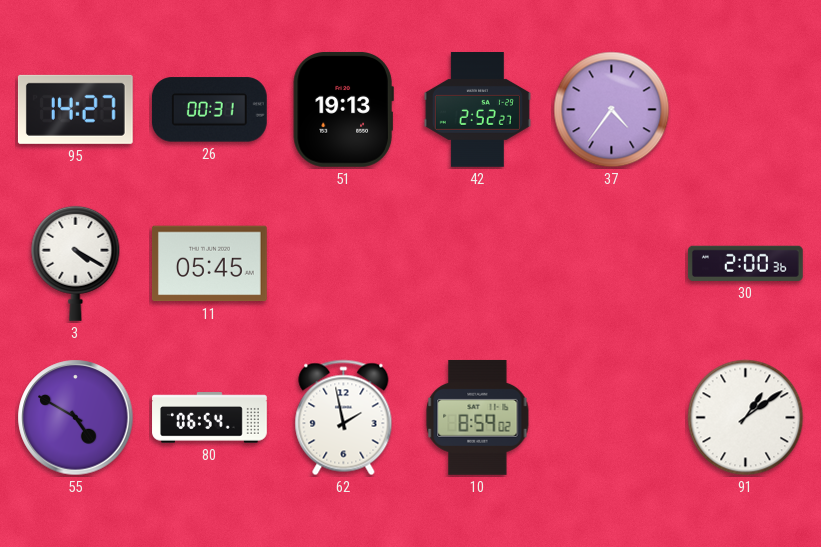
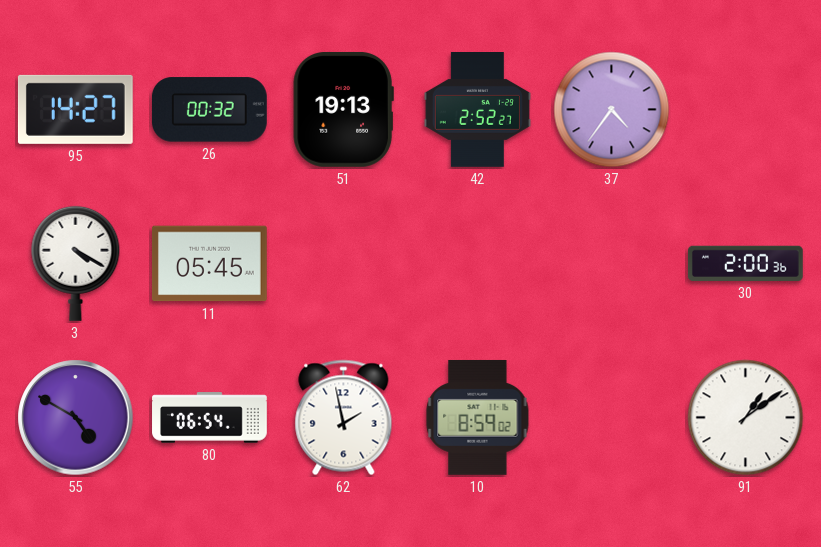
26: 00:31 -> 00:32 (209, 110)
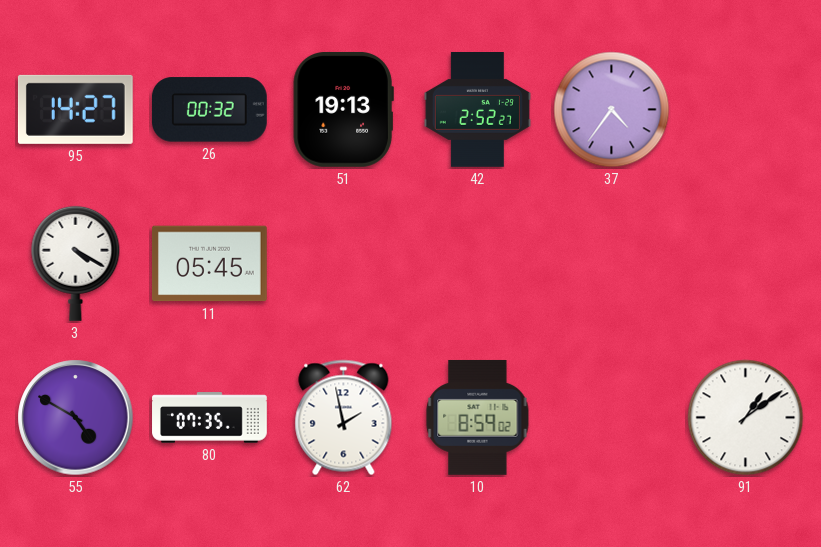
30: 2:00 -> none (745, 263)
80: 06:54 -> 07:35 (210, 418)
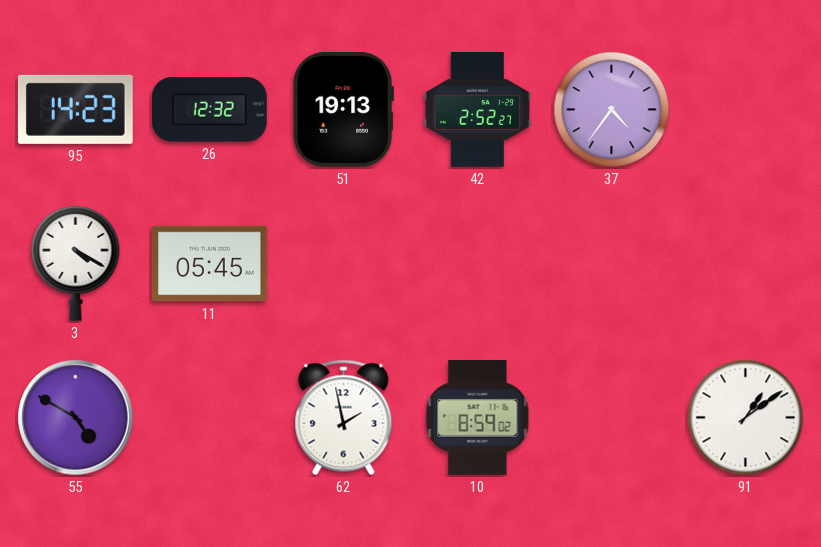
95: 14:27 -> 14:23 (75, 109)
26: 00:32 -> 12:32 (209, 110)
80: 07:35 -> none (210, 418)
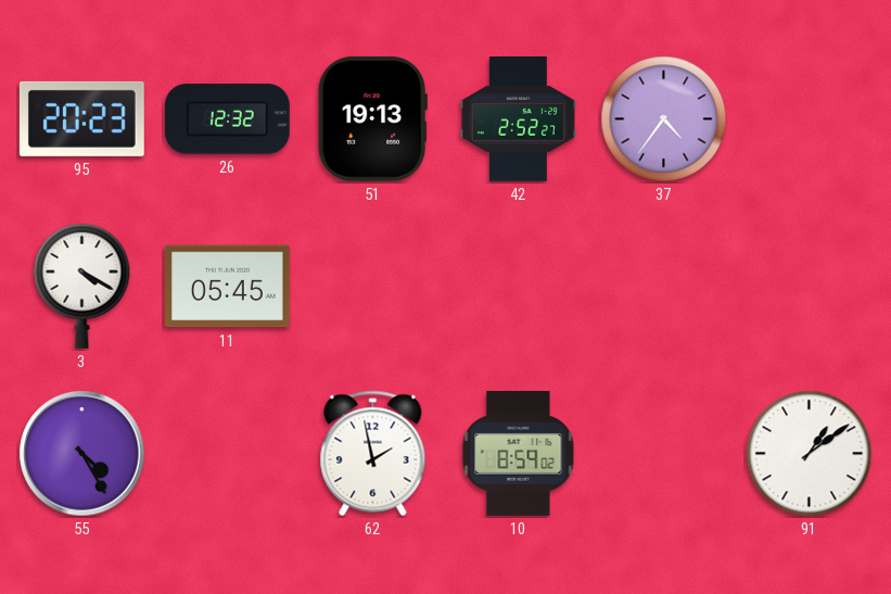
95: 14:23 -> 20:23 (81, 118)
55: 4:50 -> 4:25 (82, 454)
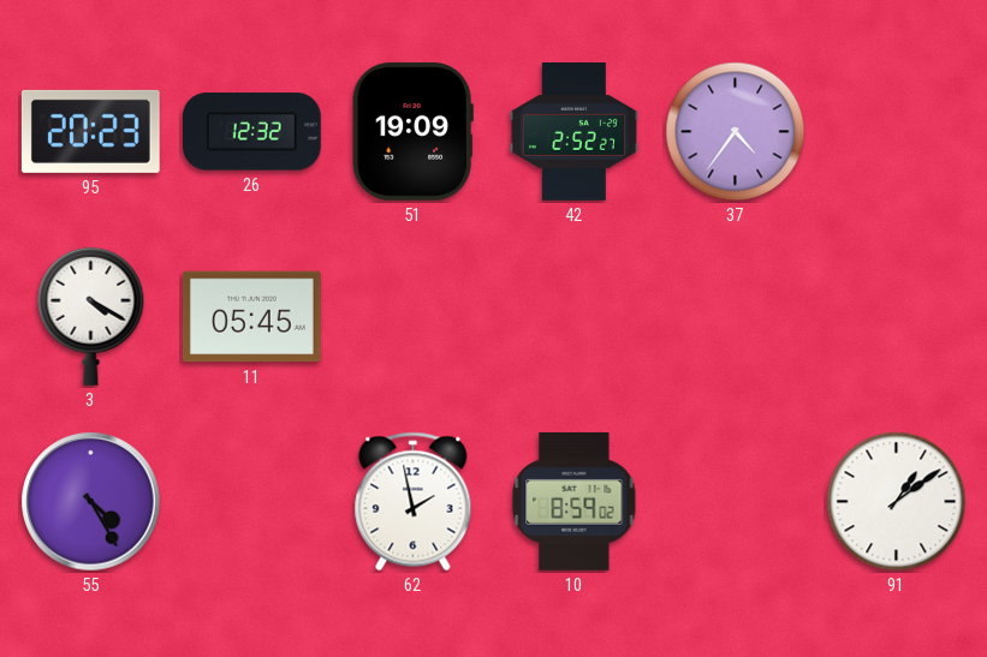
51: 19:13 -> 19:09 (412, 131)
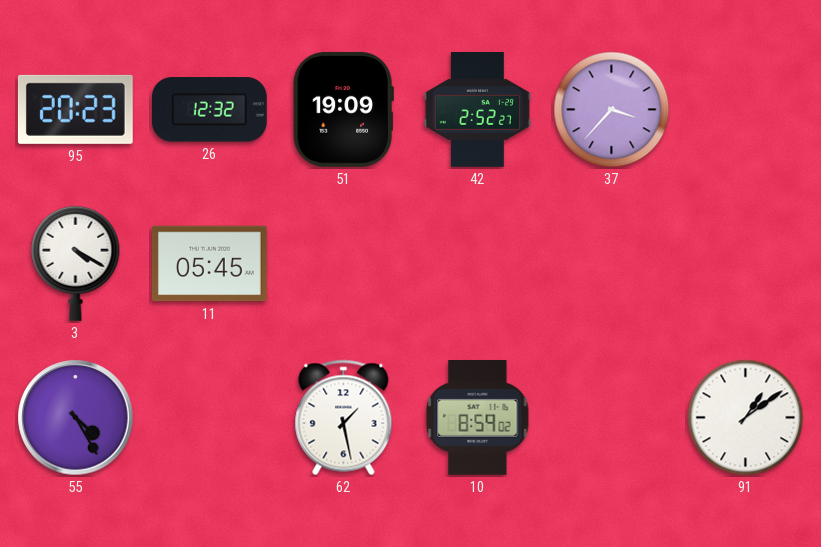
37: 4:36 -> 3:37 (612, 110)
62: 1:58 -> 1:28 (344, 418)
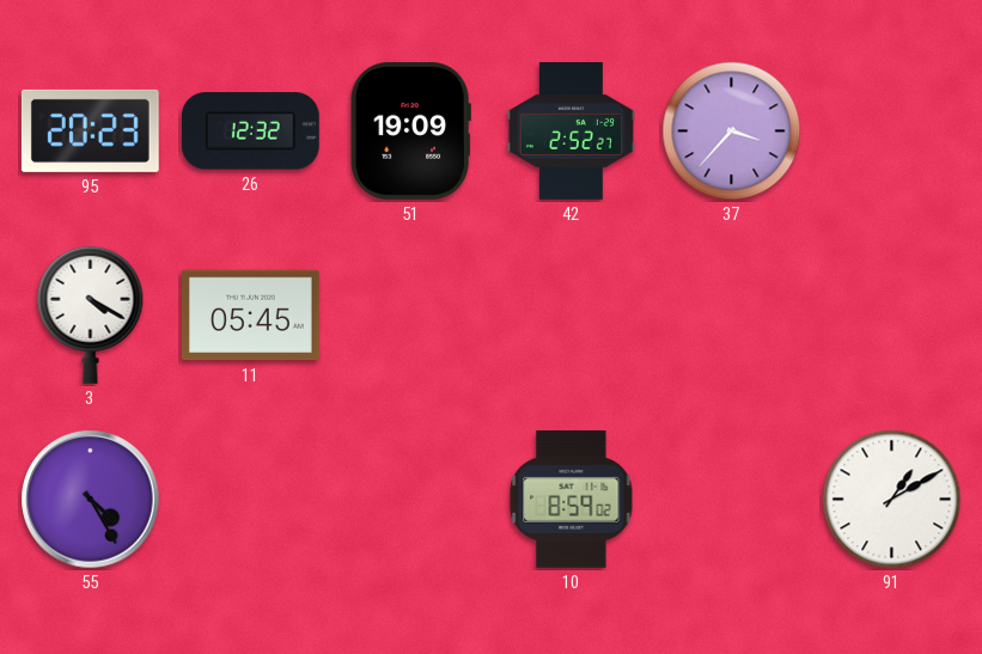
62: 1:28 -> none (344, 418)
91: 1:09 -> 1:10 (892, 500)
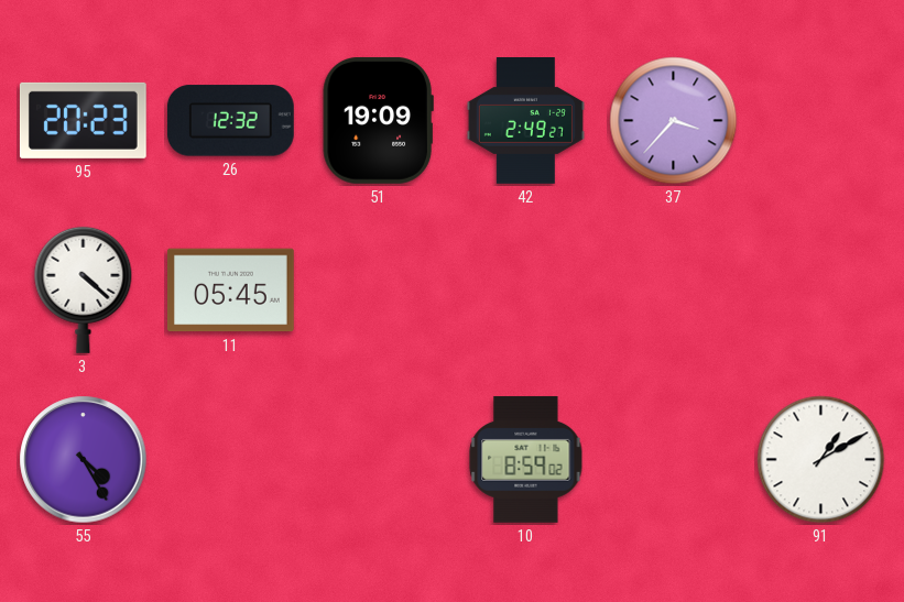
42: 2:52 -> 2:49 (525, 121)
3: 4:20 -> 4:22 (84, 289)
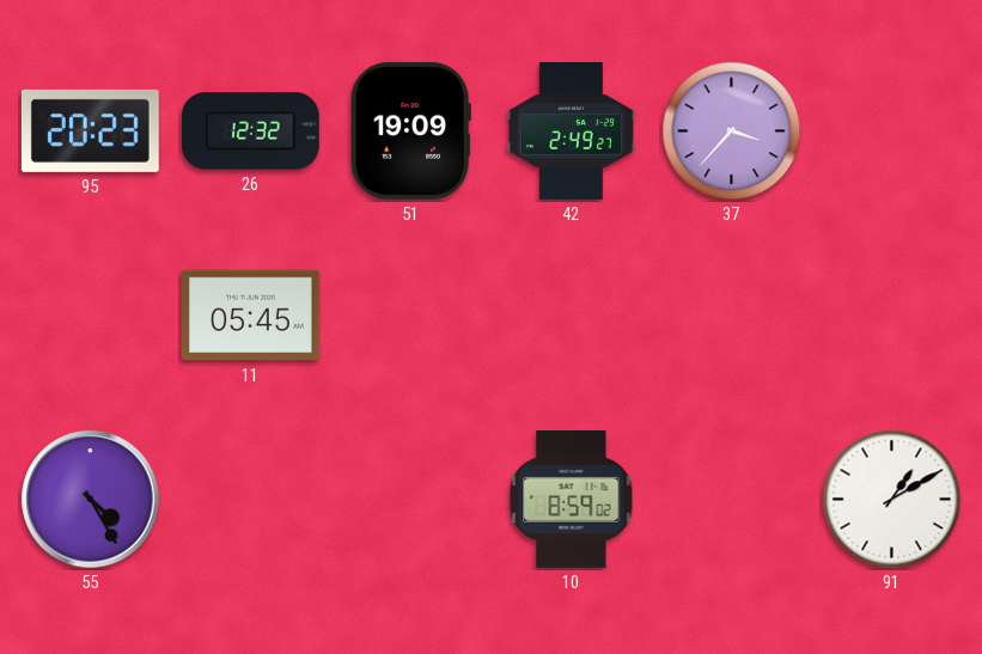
3: 4:22 -> none (84, 289)
